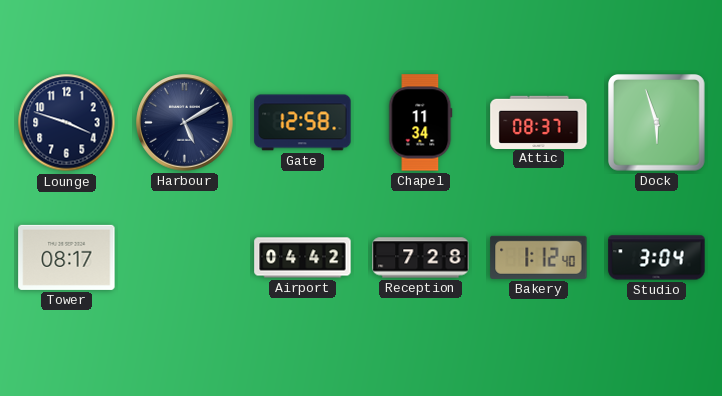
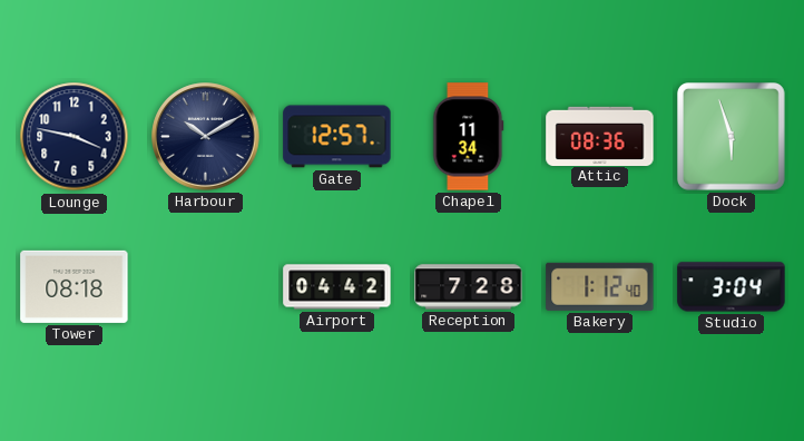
Lounge: 3:48 -> 3:47 (75, 137)
Harbour: 5:10 -> 10:10 (206, 137)
Gate: 12:58 -> 12:57 (337, 137)
Attic: 08:37 -> 08:36 (600, 136)
Tower: 08:17 -> 08:18 (75, 286)
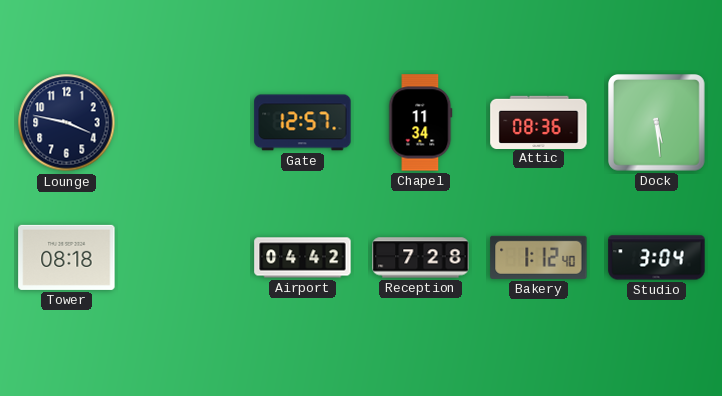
Harbour: 10:10 -> none (206, 137)
Dock: 5:57 -> 5:29 (657, 123)
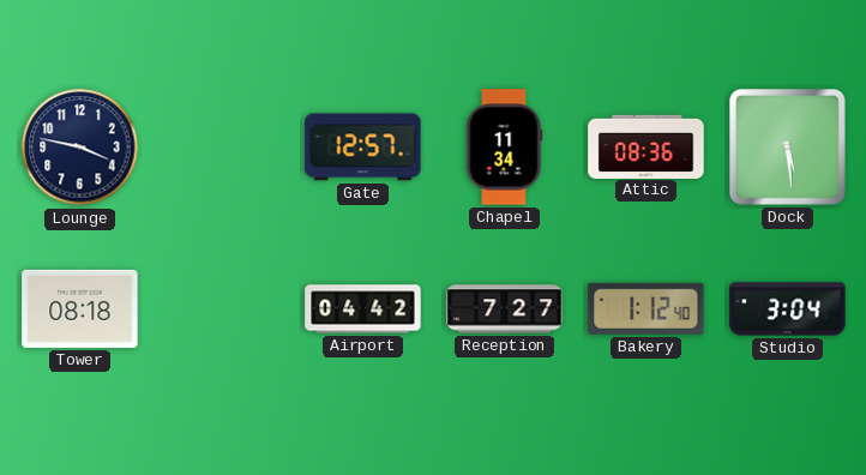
Reception: 7:28 -> 7:27 (505, 309)
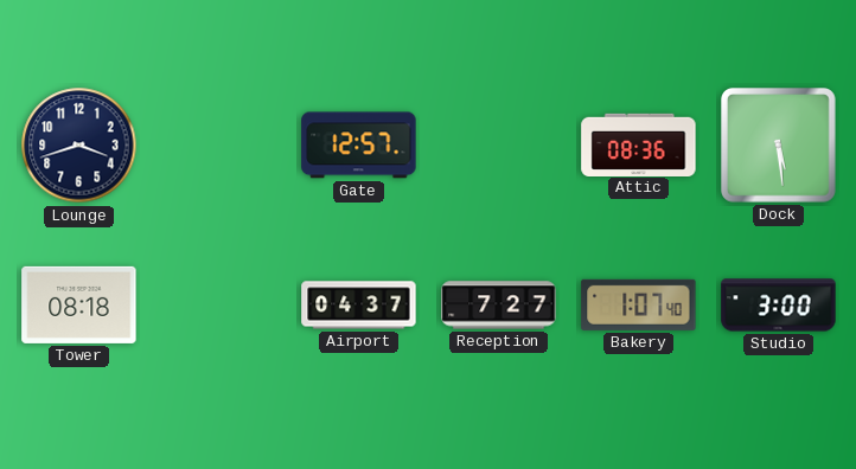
Lounge: 3:47 -> 3:42 (79, 146)
Chapel: 11:34 -> none (505, 148)
Airport: 04:42 -> 04:37 (359, 306)
Bakery: 1:12 -> 1:07 (639, 304)
Studio: 3:04 -> 3:00 (779, 306)
